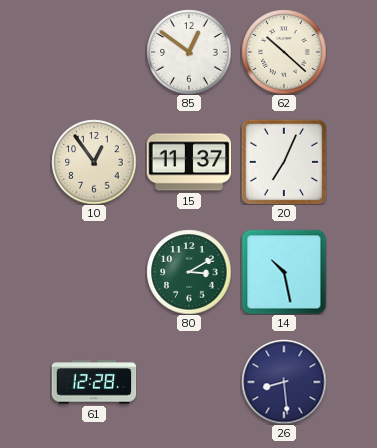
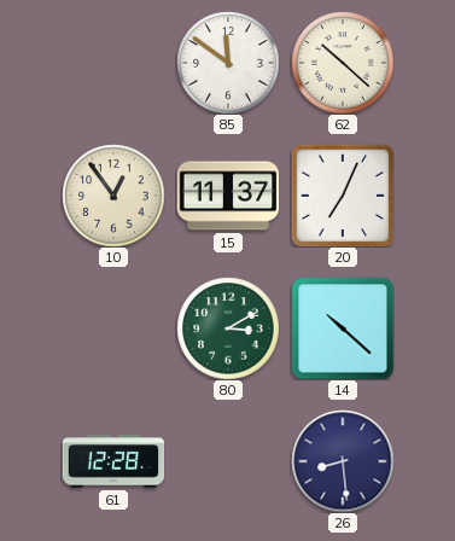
85: 12:51 -> 11:51 (228, 63)
14: 10:28 -> 10:22 (343, 328)
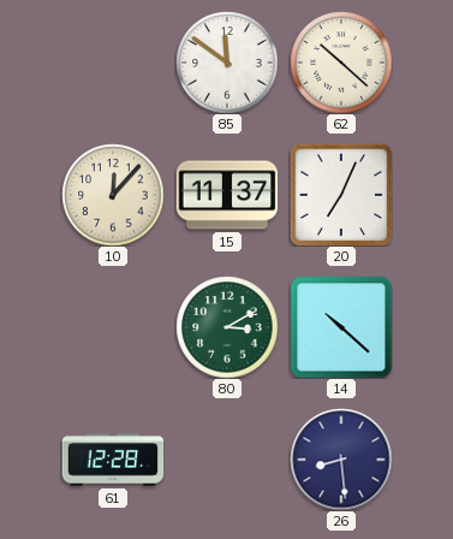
10: 12:54 -> 12:07 (113, 195)
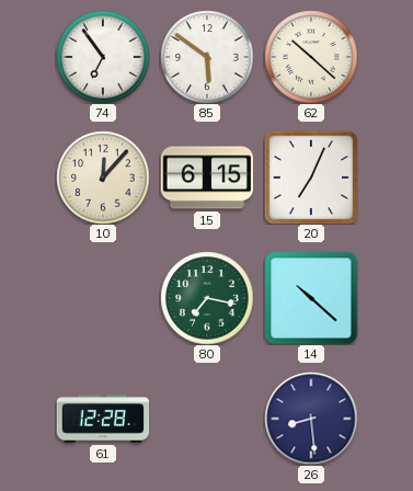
74: none -> 6:54 (103, 57)
85: 11:51 -> 5:51 (207, 57)
15: 11:37 -> 6:15 (207, 178)
80: 3:10 -> 7:17 (207, 298)
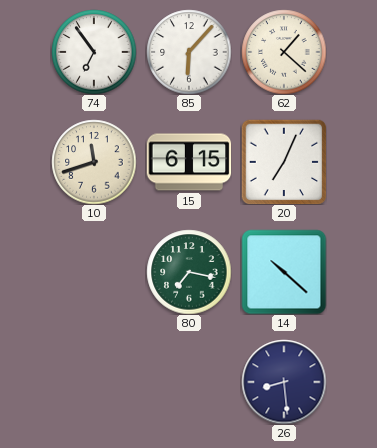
85: 5:51 -> 6:07 (189, 52)
62: 10:22 -> 1:22 (284, 52)
10: 12:07 -> 11:42 (94, 162)
61: 12:28 -> none (103, 419)
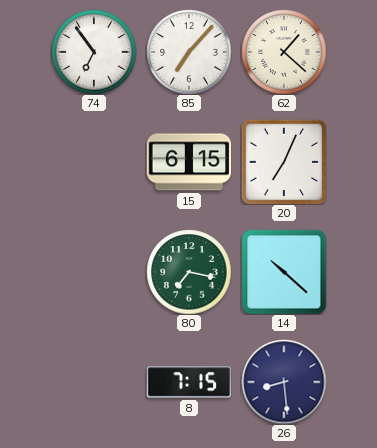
85: 6:07 -> 7:07 (189, 52)
10: 11:42 -> none (94, 162)
8: none -> 7:15 (189, 382)
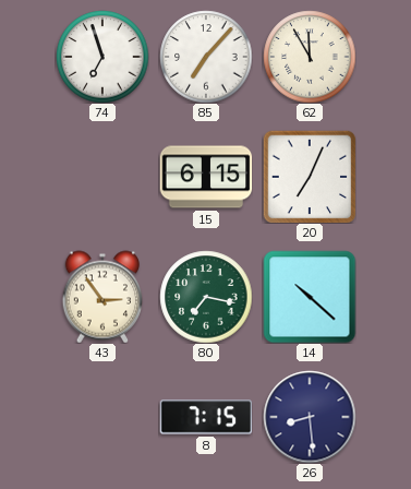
74: 6:54 -> 6:57 (102, 57)
62: 1:22 -> 11:55 (310, 57)
43: none -> 2:54 (102, 297)
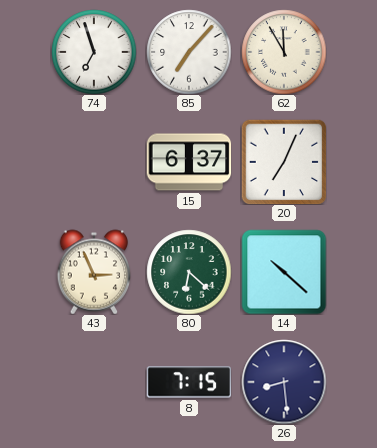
15: 6:15 -> 6:37 (189, 162)
43: 2:54 -> 2:56 (94, 272)
80: 7:17 -> 6:22 (189, 272)
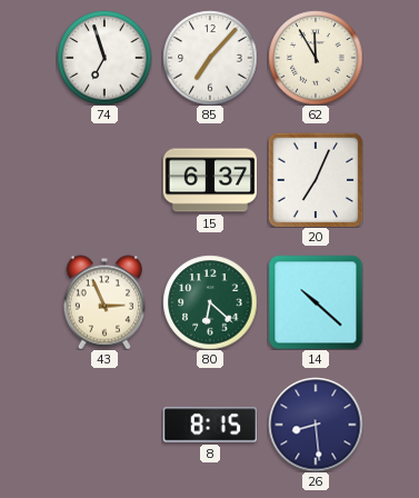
8: 7:15 -> 8:15 (210, 425)
